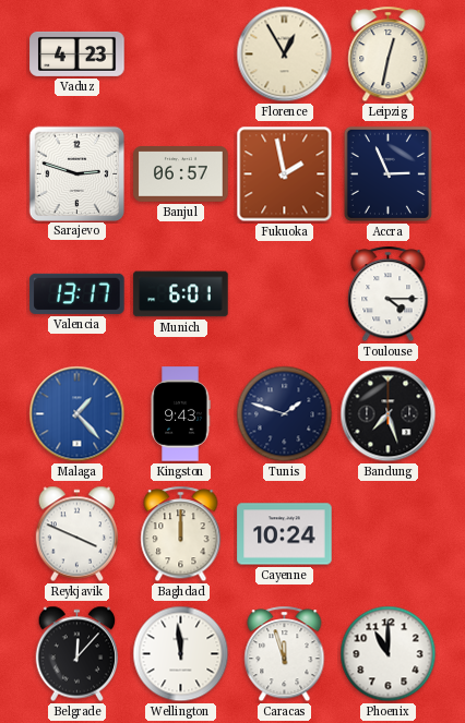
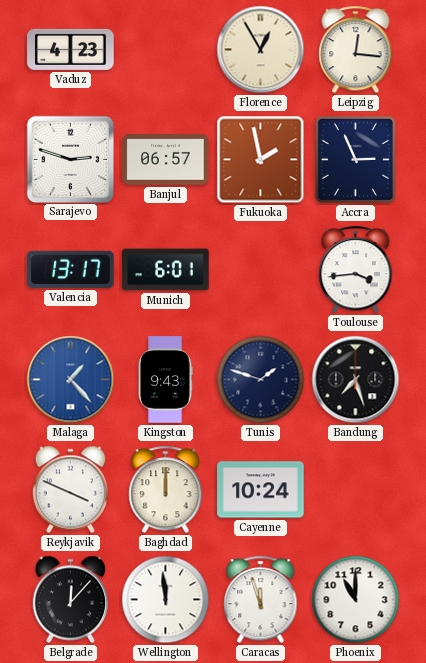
Leipzig: 12:32 -> 12:16 (356, 50)
Toulouse: 4:15 -> 3:44 (356, 270)
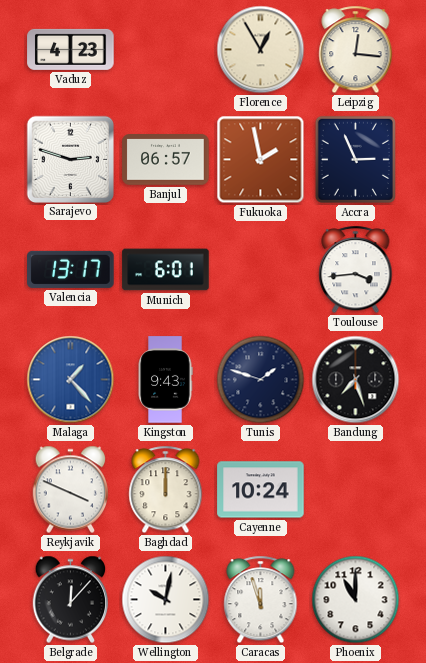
Wellington: 11:59 -> 10:02 (166, 600)
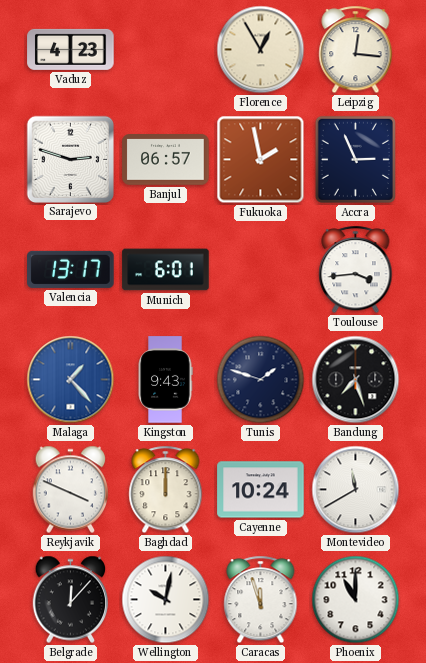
Montevideo: none -> 11:40 (356, 490)
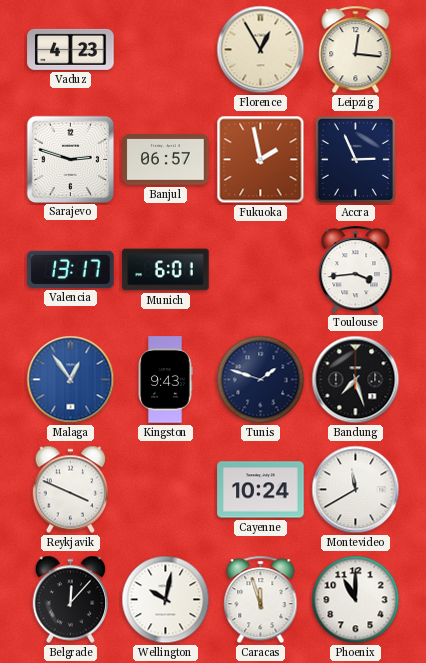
Malaga: 1:23 -> 12:54 (71, 380)
Baghdad: 12:00 -> none (166, 490)
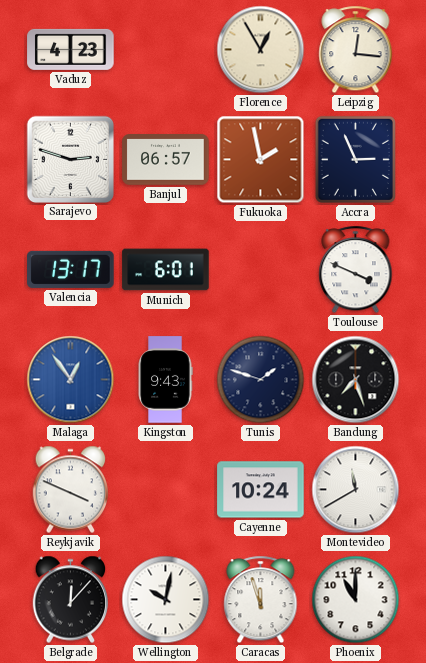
Toulouse: 3:44 -> 3:49 (356, 270)
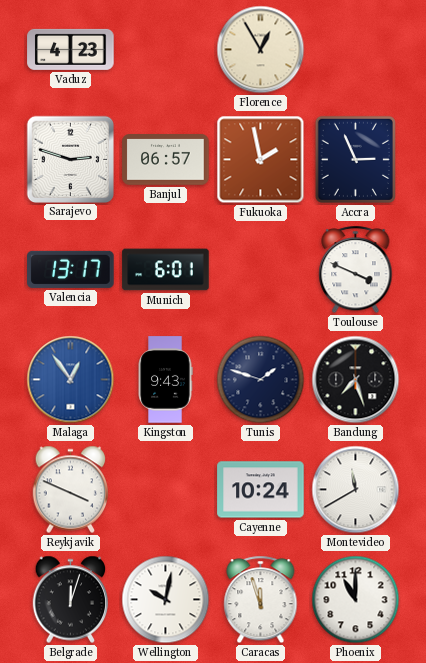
Leipzig: 12:16 -> none (356, 50)
Belgrade: 12:07 -> 12:03 (71, 600)
